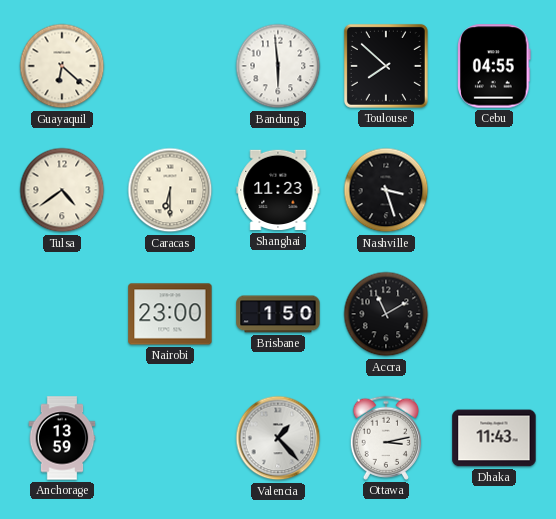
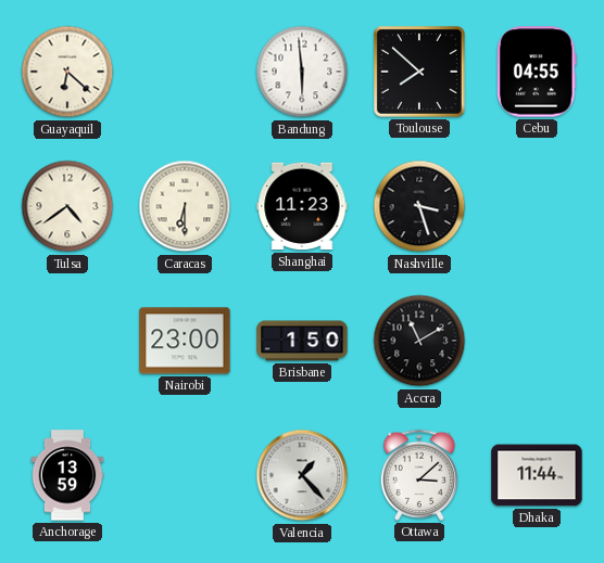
Ottawa: 3:13 -> 3:08 (418, 475)
Dhaka: 11:43 -> 11:44 (537, 475)
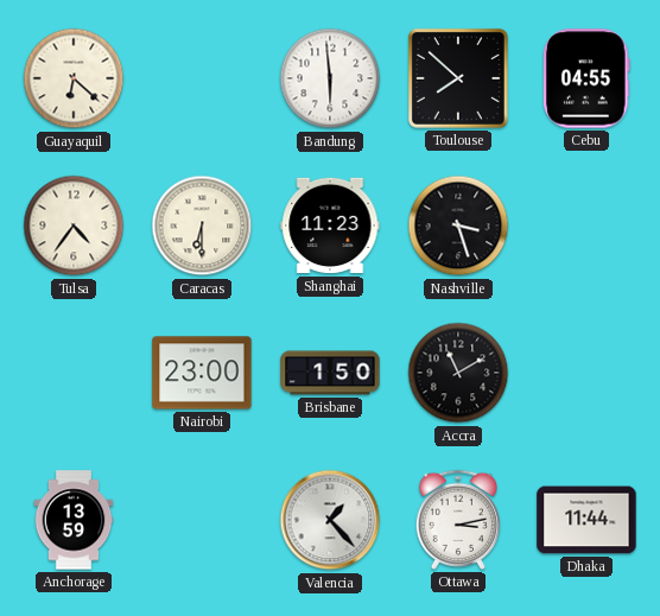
Tulsa: 4:39 -> 4:36 (74, 226)
Ottawa: 3:08 -> 3:13 (457, 520)
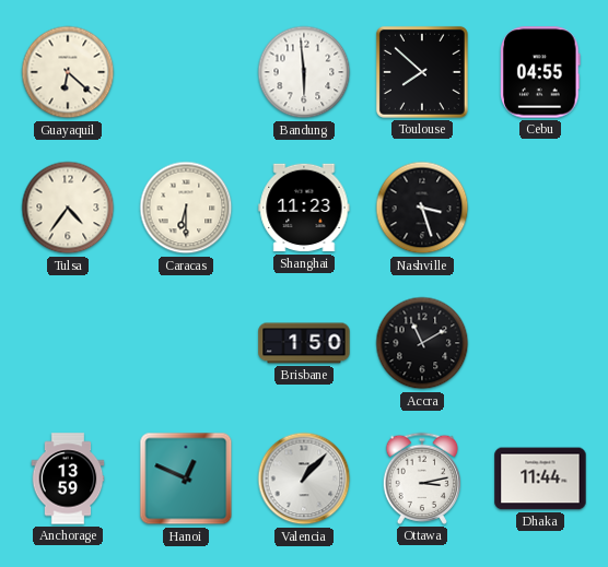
Nairobi: 23:00 -> none (202, 373)
Hanoi: none -> 12:49 (186, 479)
Valencia: 1:23 -> 1:07 (304, 479)
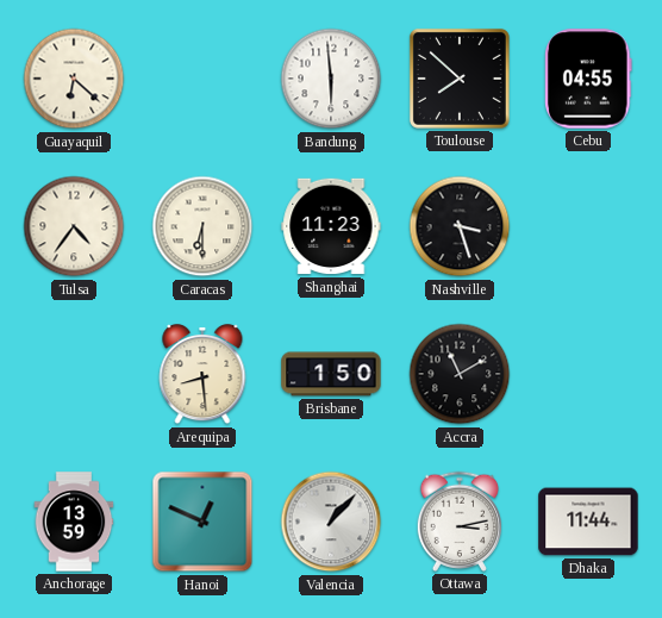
Arequipa: none -> 8:29 (202, 374)
